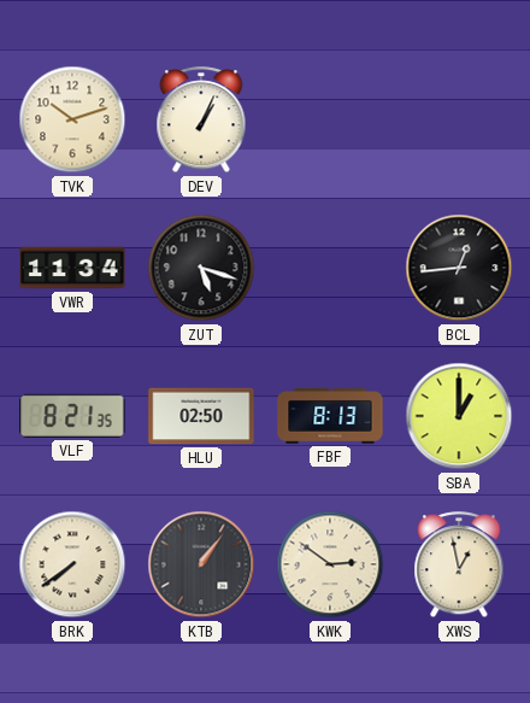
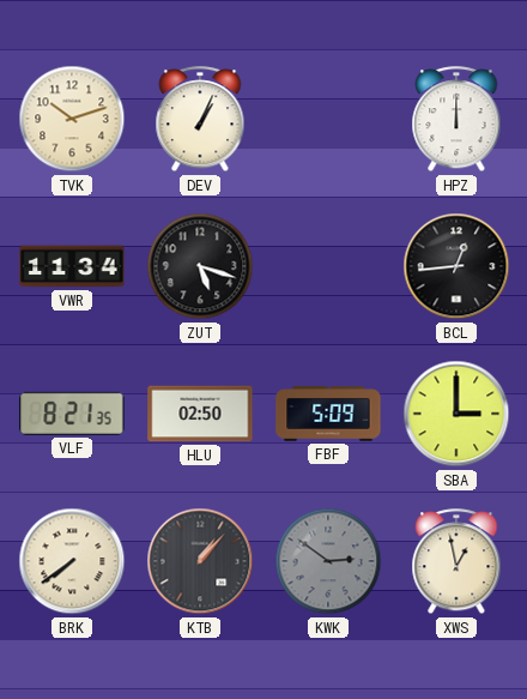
HPZ: none -> 12:00 (456, 120)
FBF: 8:13 -> 5:09 (328, 415)
SBA: 1:00 -> 3:00 (456, 414)
KTB: 1:06 -> 1:07 (200, 561)
KWK dial: cream -> grey (328, 561)
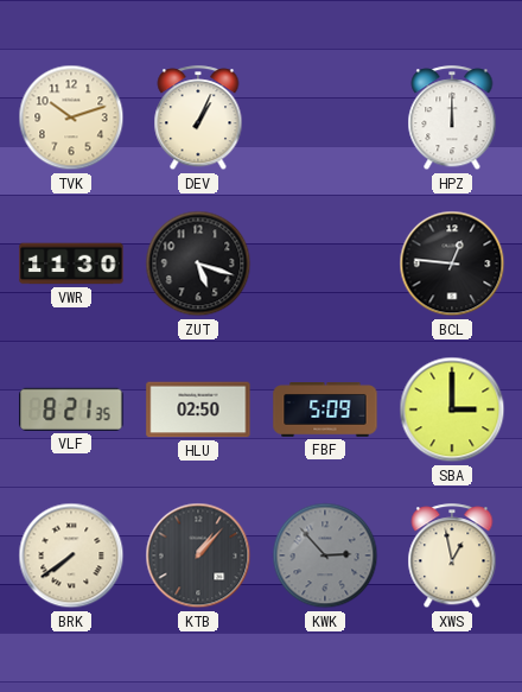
VWR: 11:34 -> 11:30 (71, 264)
BCL: 12:44 -> 12:46 (452, 264)
KWK: 2:51 -> 2:53 (325, 555)
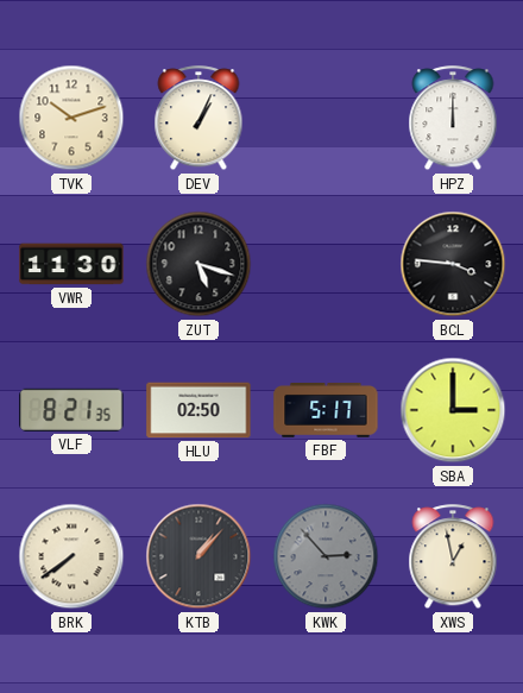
BCL: 12:46 -> 3:46 (453, 264)
FBF: 5:09 -> 5:17 (326, 411)
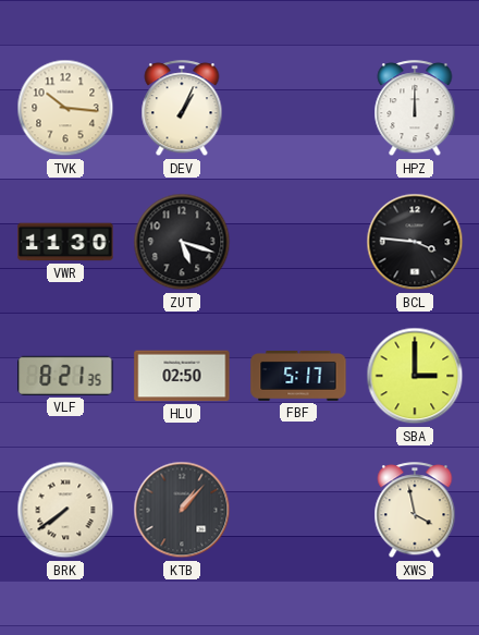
TVK: 10:12 -> 10:16 (65, 108)
KWK: 2:53 -> none (326, 556)
XWS: 12:58 -> 3:58 (415, 511)
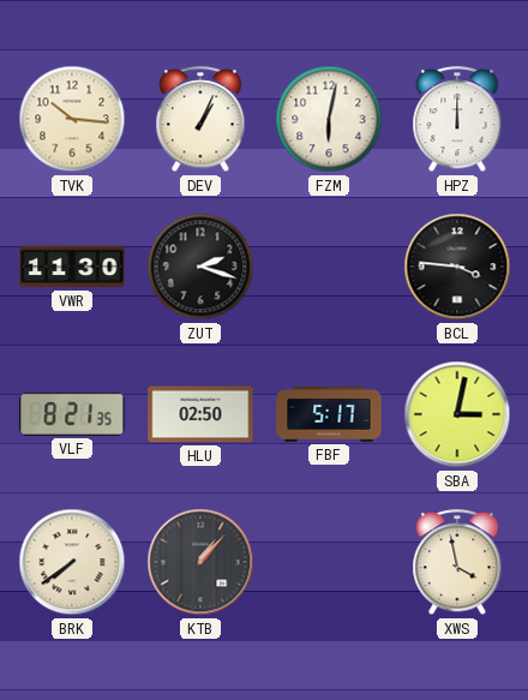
FZM: none -> 6:02 (329, 119)
ZUT: 5:18 -> 2:18 (200, 267)
SBA: 3:00 -> 3:02 (457, 414)
